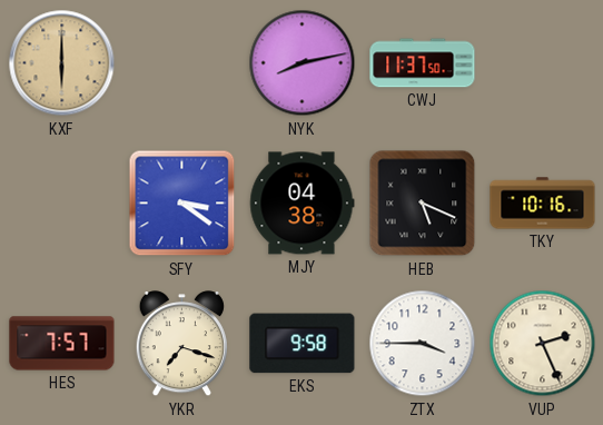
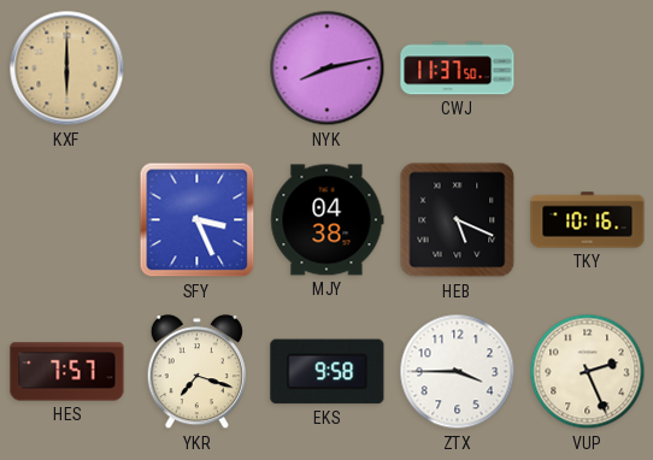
SFY: 3:21 -> 3:26 (198, 220)
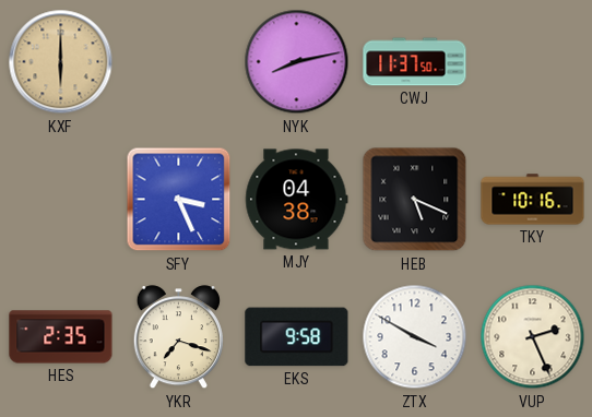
HES: 7:57 -> 2:35 (61, 337)
ZTX: 3:45 -> 3:50 (415, 337)
